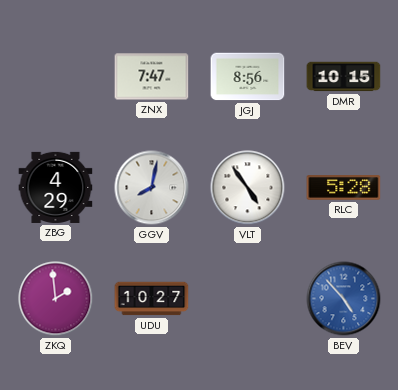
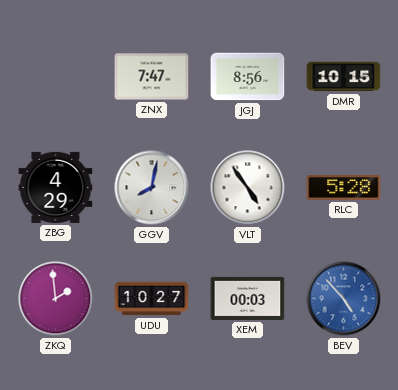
XEM: none -> 00:03 (248, 298)
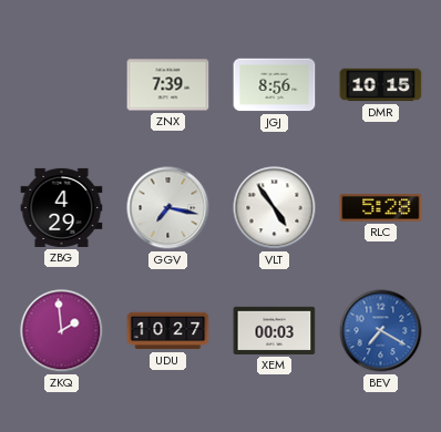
ZNX: 7:47 -> 7:39 (168, 85)
GGV: 8:02 -> 7:17 (168, 208)
BEV: 4:53 -> 7:20 (381, 331)
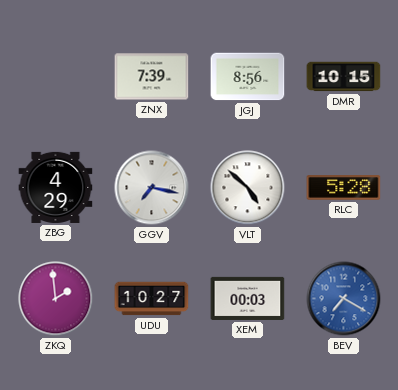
VLT: 4:54 -> 4:52 (248, 188)
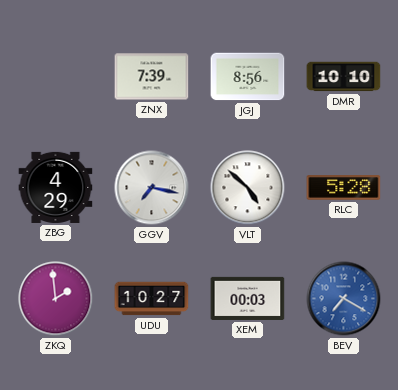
DMR: 10:15 -> 10:10 (344, 77)
